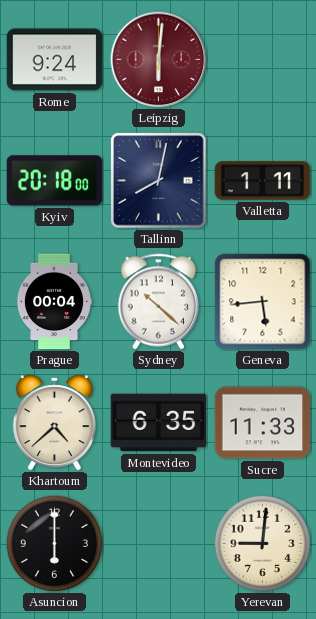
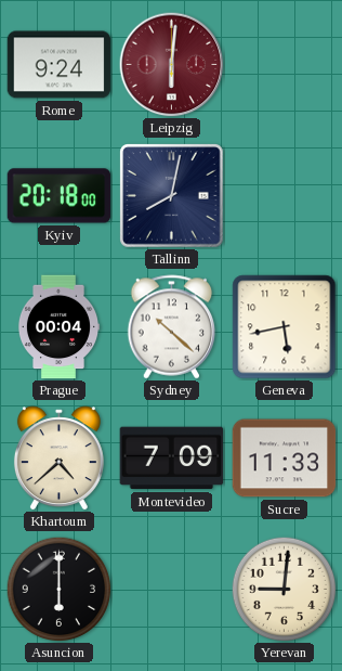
Valletta: 1:11 -> none (263, 181)
Geneva: 5:44 -> 5:43 (285, 327)
Montevideo: 6:35 -> 7:09 (172, 459)
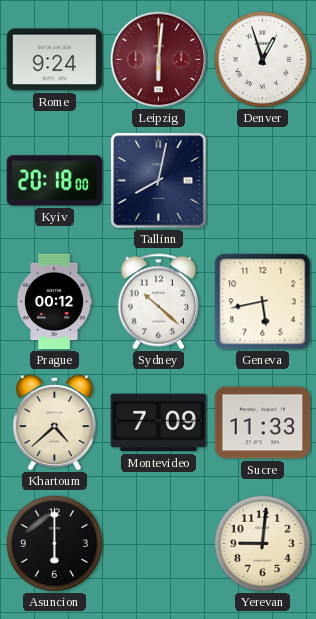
Denver: none -> 12:57 (262, 59)
Prague: 00:04 -> 00:12 (54, 302)
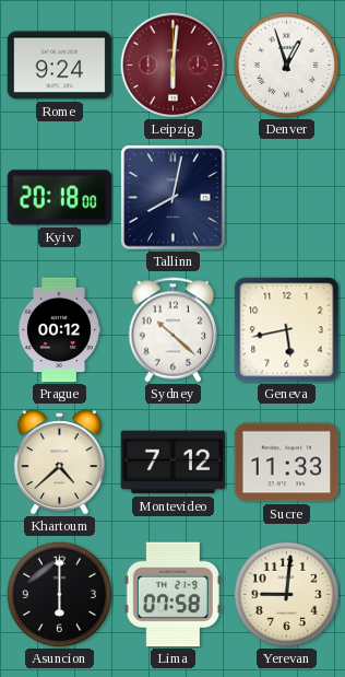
Montevideo: 7:09 -> 7:12 (174, 463)
Lima: none -> 07:58 (172, 595)
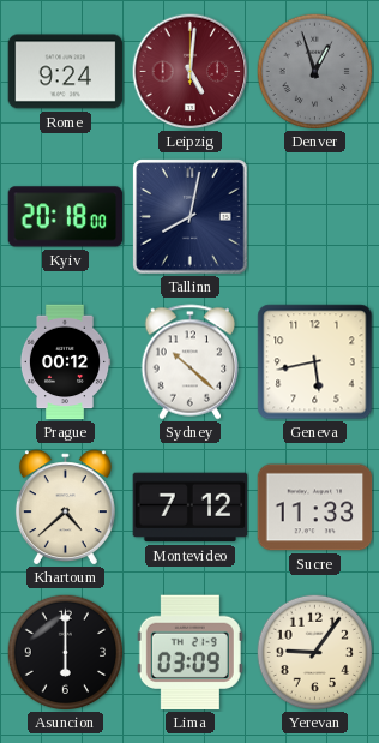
Leipzig: 6:01 -> 5:01 (191, 72)
Denver dial: white -> grey (314, 71)
Lima: 07:58 -> 03:09 (189, 653)
Yerevan: 9:01 -> 9:06 (314, 652)
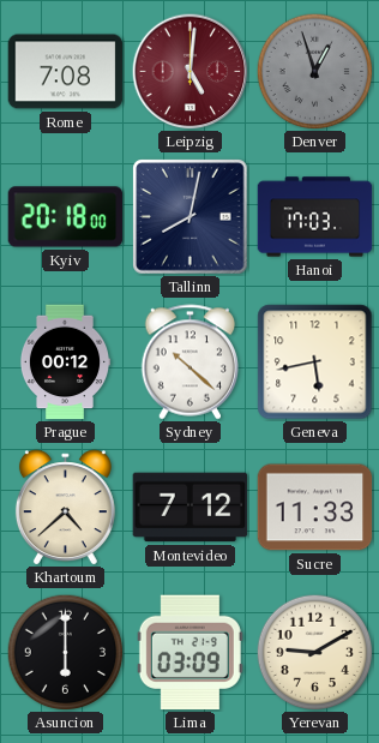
Rome: 9:24 -> 7:08 (66, 72)
Hanoi: none -> 17:03 (315, 217)
Yerevan: 9:06 -> 9:10 (314, 652)
